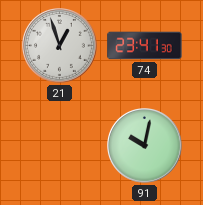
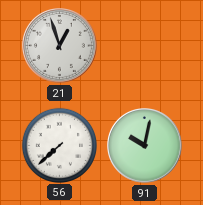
74: 23:41 -> none (145, 46)
56: none -> 7:38 (59, 145)
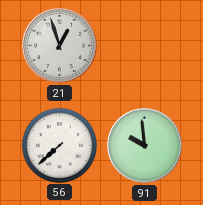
91: 10:02 -> 9:59 (145, 146)
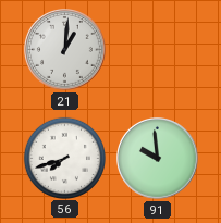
21: 12:57 -> 1:01 (65, 50)
56: 7:38 -> 7:42 (64, 158)
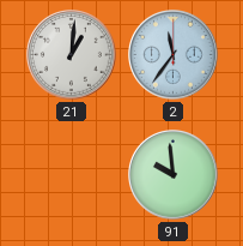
2: none -> 11:36 (174, 55)
56: 7:42 -> none (64, 158)
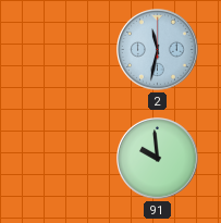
21: 1:01 -> none (72, 55)
2: 11:36 -> 11:32 (158, 50)
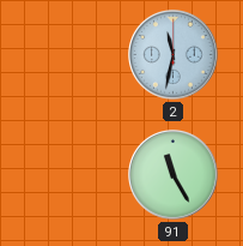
91: 9:59 -> 11:25 (174, 175)
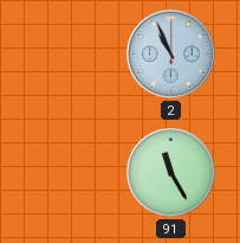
2: 11:32 -> 10:56 (171, 55)
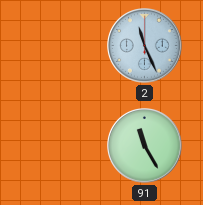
2: 10:56 -> 11:26 (145, 46)
